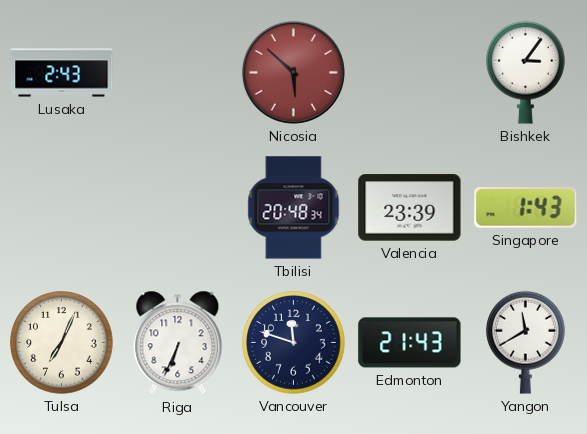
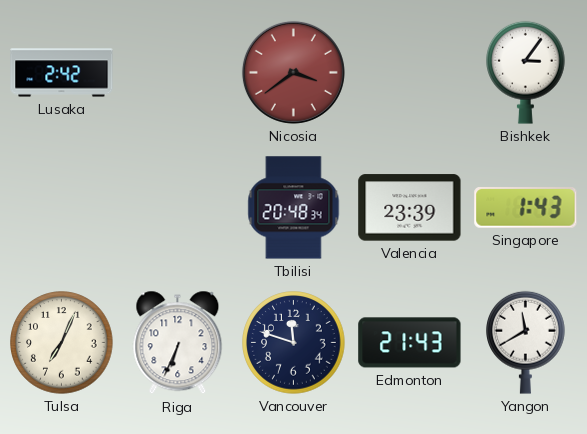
Lusaka: 2:43 -> 2:42 (62, 73)
Nicosia: 5:52 -> 3:39 (293, 72)
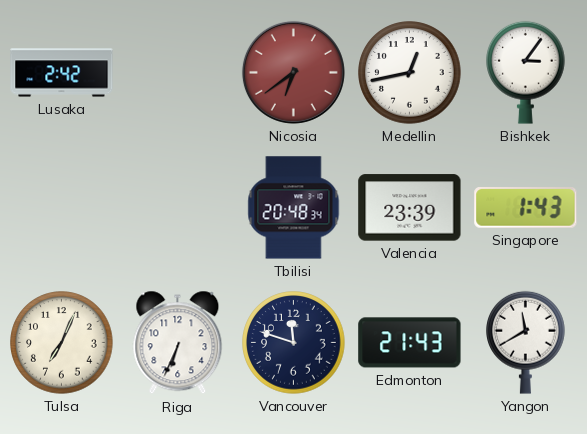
Nicosia: 3:39 -> 6:39 (293, 72)
Medellin: none -> 12:43 (410, 73)
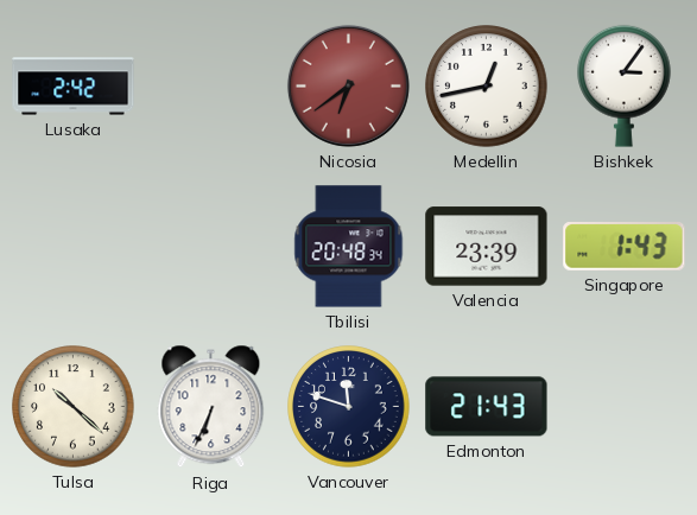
Tulsa: 7:04 -> 10:22 (74, 407)
Yangon: 11:40 -> none (526, 342)
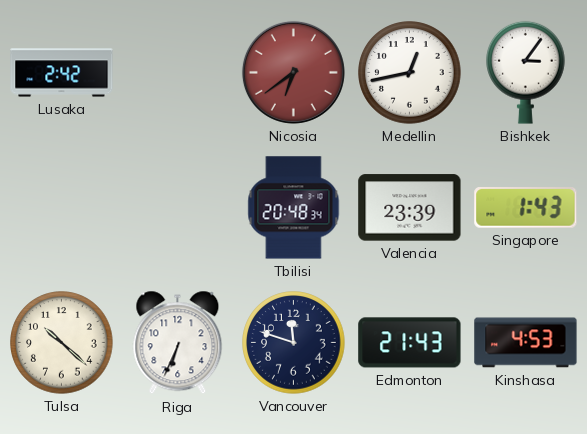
Kinshasa: none -> 4:53 (526, 343)
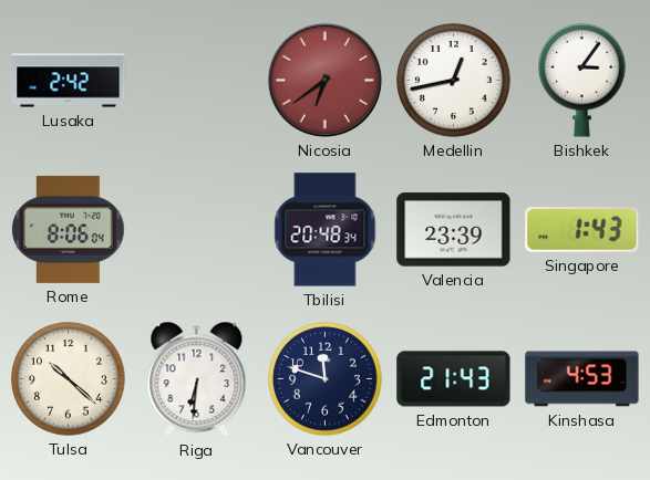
Rome: none -> 8:06 (69, 229)
Riga: 6:34 -> 6:31 (197, 379)
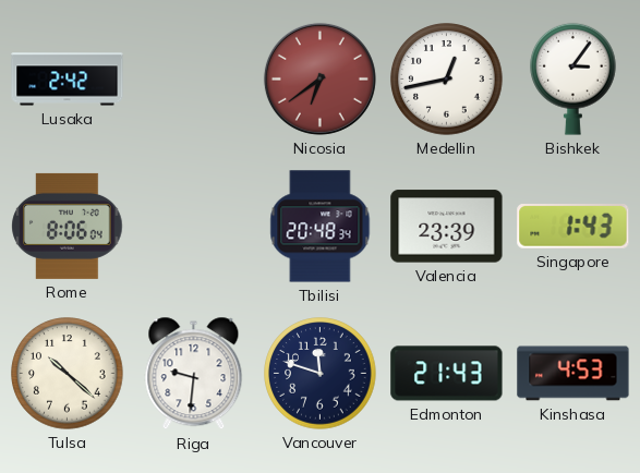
Riga: 6:31 -> 9:31 (194, 374)
